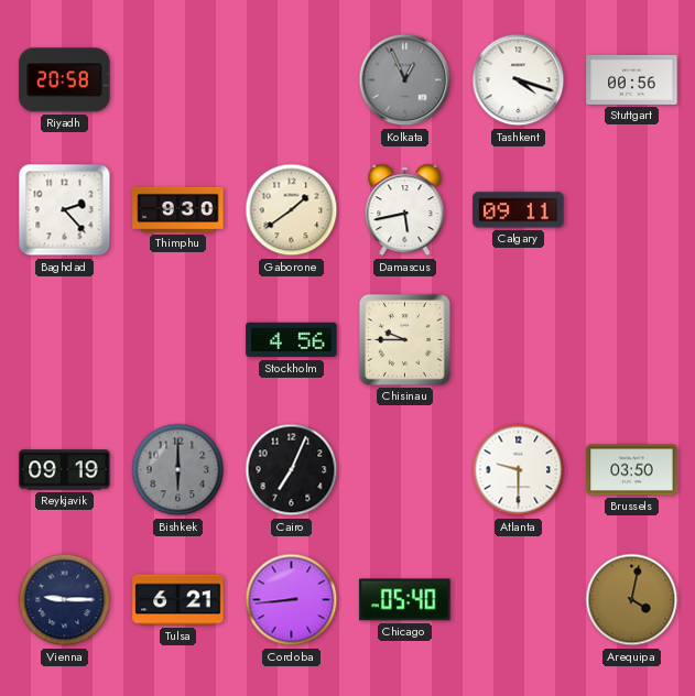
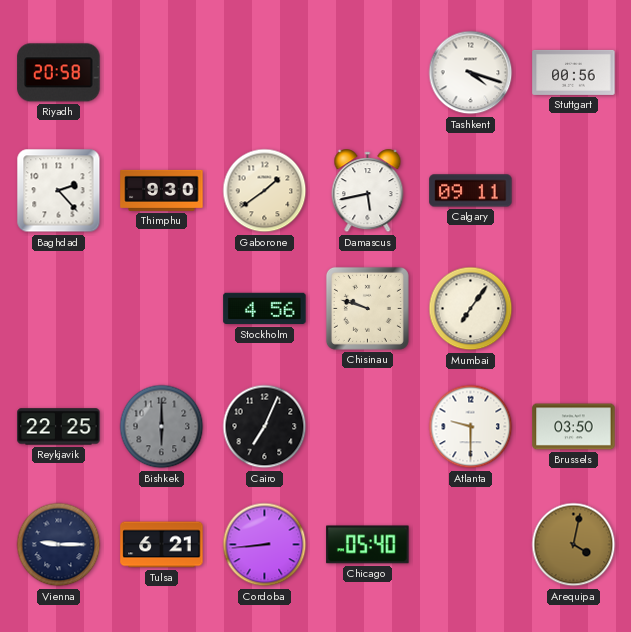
Kolkata: 12:56 -> none (405, 80)
Chisinau: 9:45 -> 9:48 (367, 308)
Mumbai: none -> 7:06 (471, 309)
Reykjavik: 09:19 -> 22:25 (59, 427)
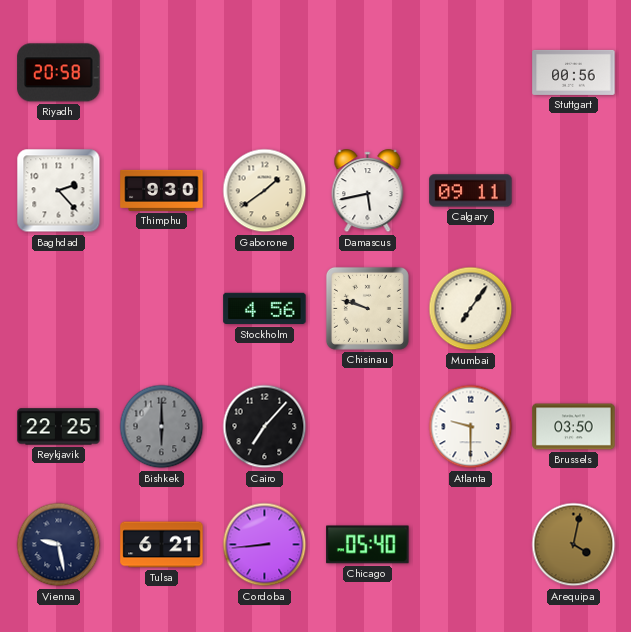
Tashkent: 4:18 -> none (471, 73)
Cairo: 7:04 -> 7:07 (265, 427)
Vienna: 9:15 -> 9:28 (59, 545)
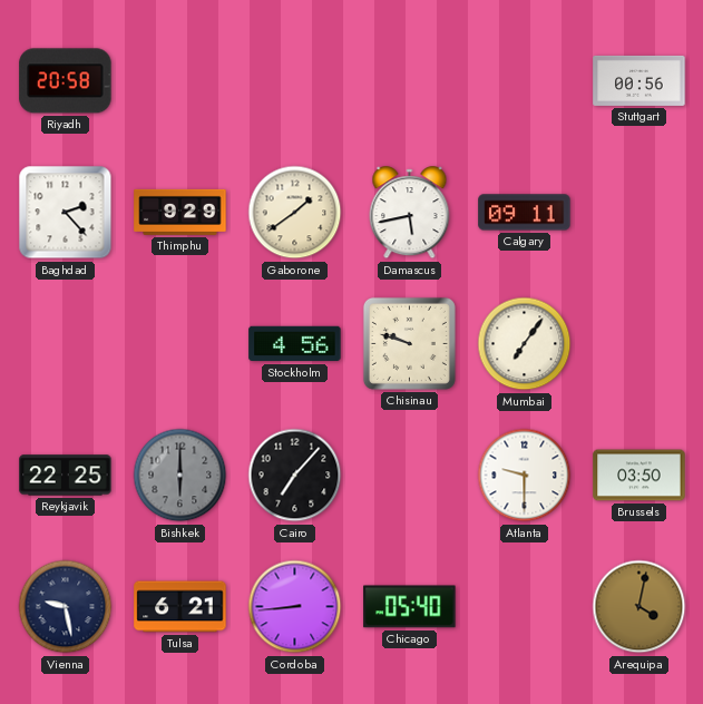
Thimphu: 9:30 -> 9:29 (180, 212)
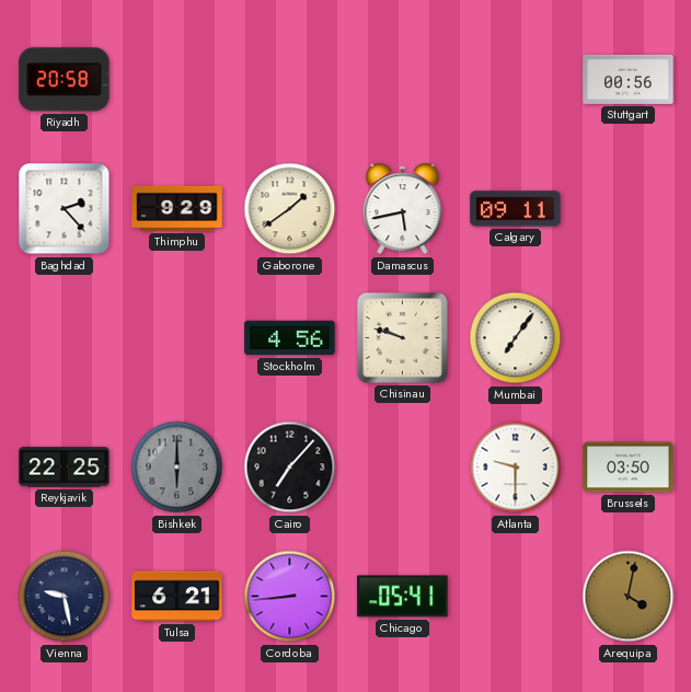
Chicago: 05:40 -> 05:41 (403, 597)
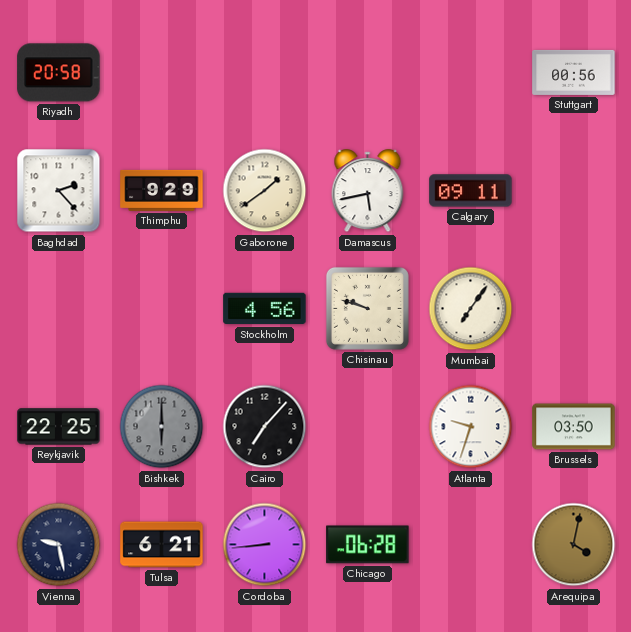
Atlanta: 9:30 -> 9:33 (471, 427)
Chicago: 05:41 -> 06:28 (368, 545)
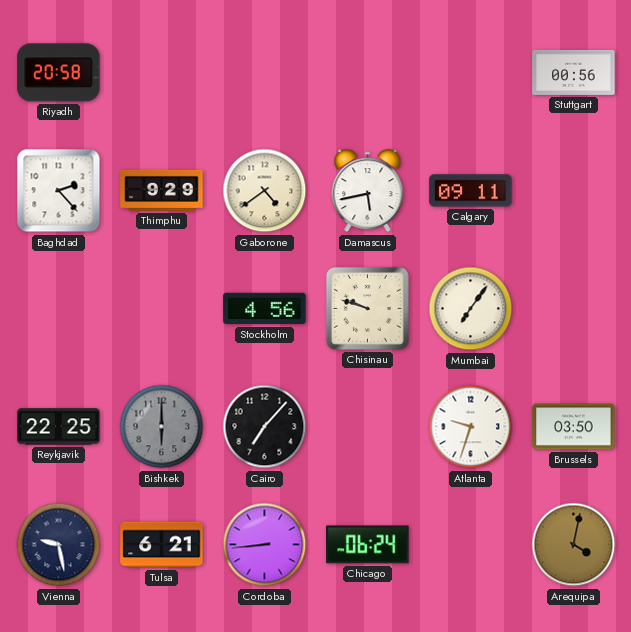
Gaborone: 1:39 -> 4:39 (265, 191)
Chicago: 06:28 -> 06:24 (368, 545)
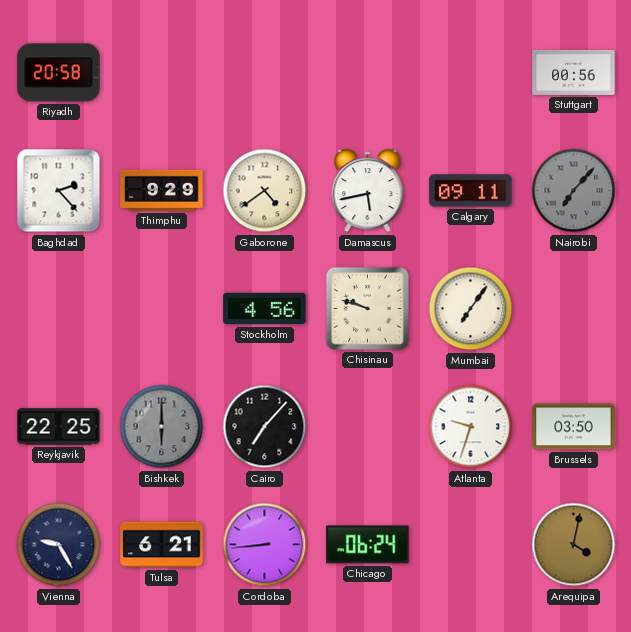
Nairobi: none -> 7:07 (574, 191)
Vienna: 9:28 -> 9:25 (59, 545)
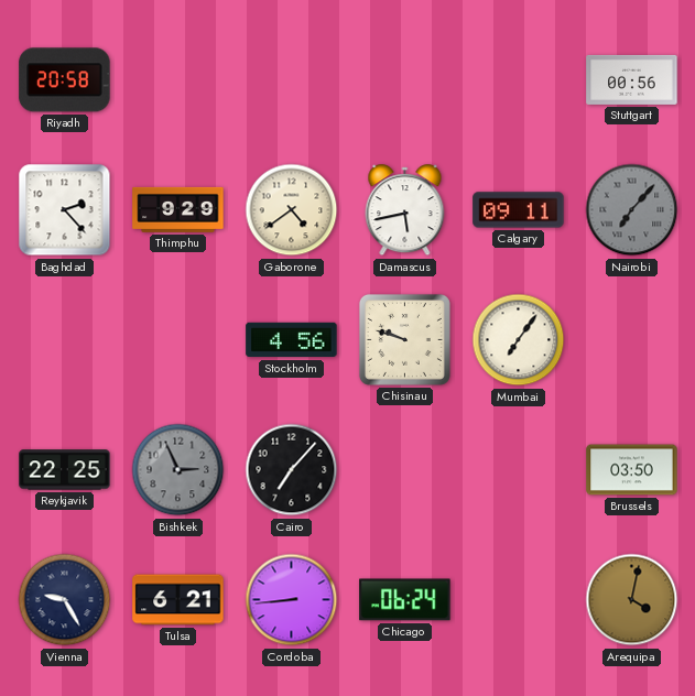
Bishkek: 6:00 -> 2:56 (178, 470)
Atlanta: 9:33 -> none (471, 427)
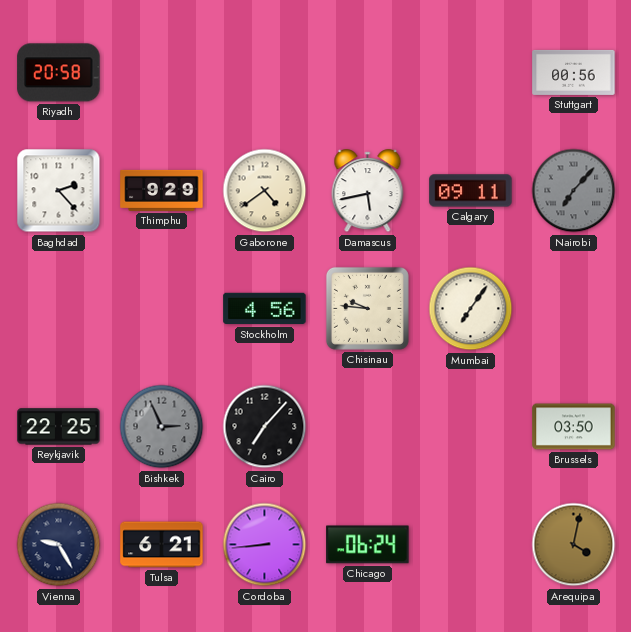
Chisinau: 9:48 -> 9:46 (367, 308)
